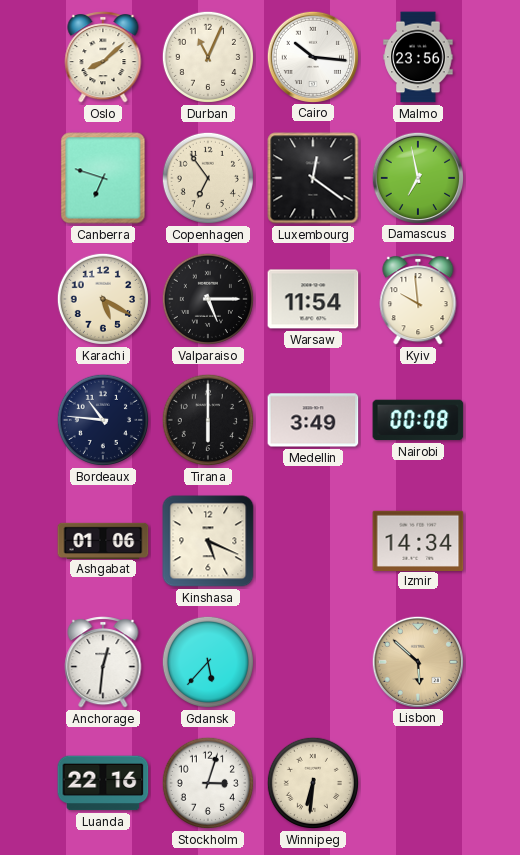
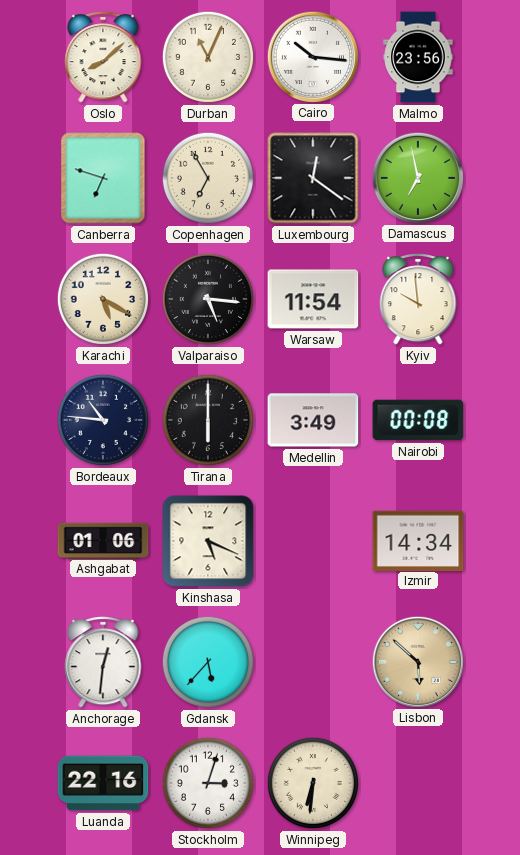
Copenhagen: 6:54 -> 6:55 (208, 178)
Valparaiso: 5:15 -> 5:16 (208, 299)
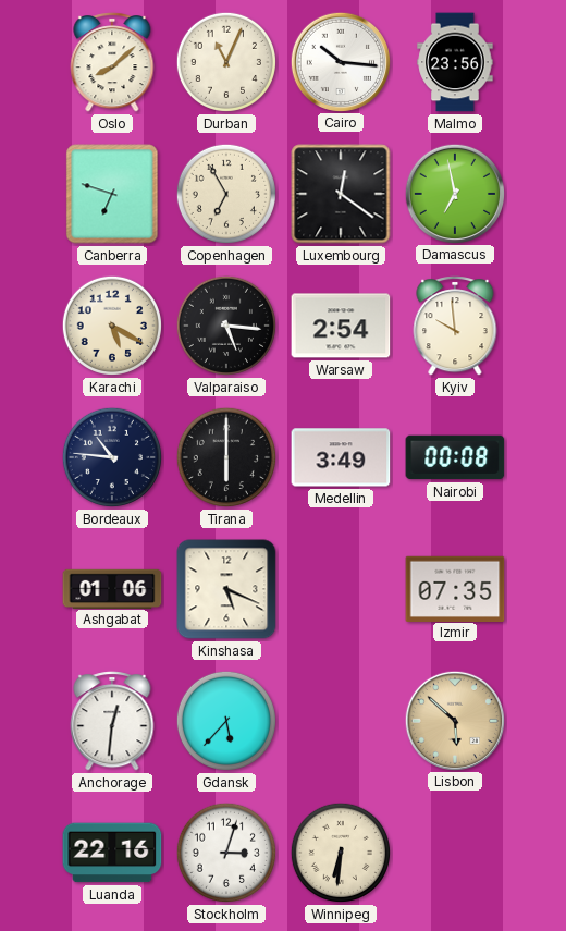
Warsaw: 11:54 -> 2:54 (341, 326)
Izmir: 14:34 -> 07:35 (455, 588)
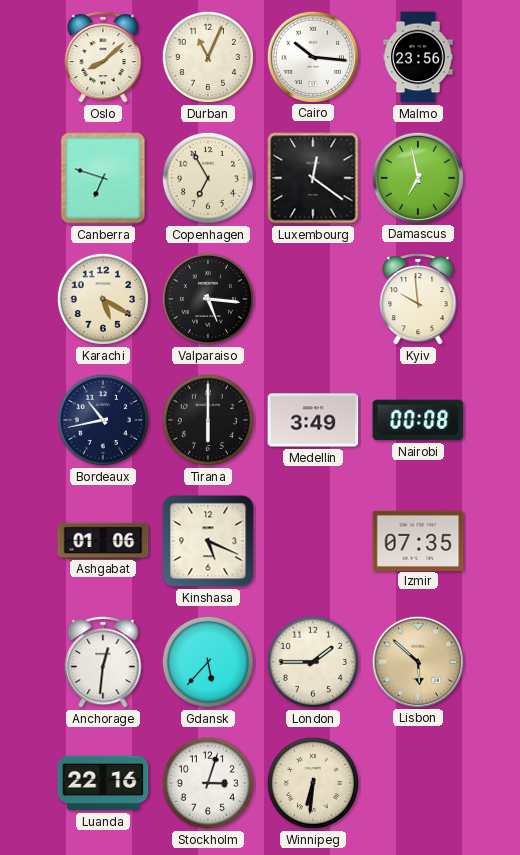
Warsaw: 2:54 -> none (341, 326)
Bordeaux: 10:46 -> 10:43 (103, 420)
London: none -> 1:45 (313, 662)
